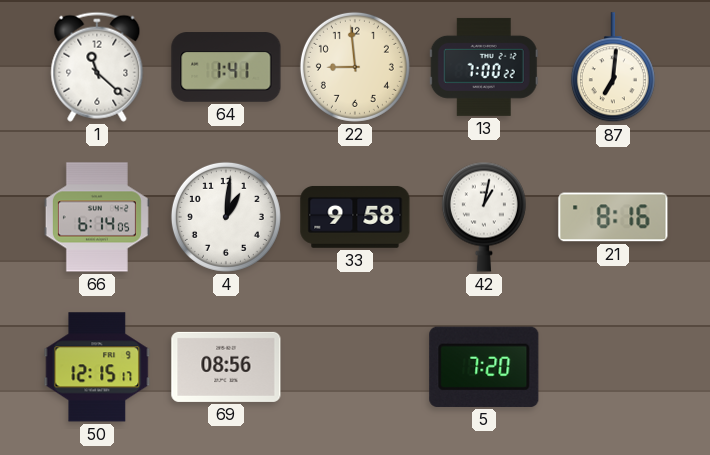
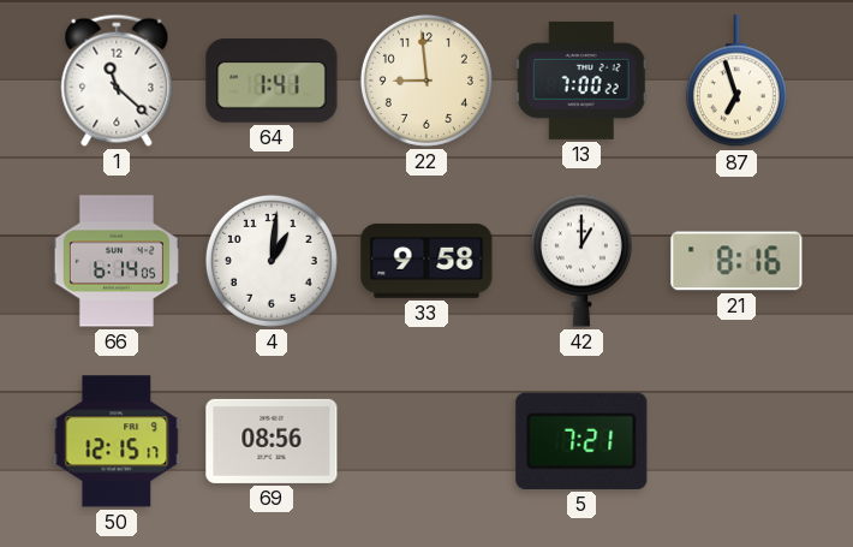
87: 7:01 -> 6:57 (736, 82)
42: 1:02 -> 1:00 (581, 261)
5: 7:20 -> 7:21 (581, 441)
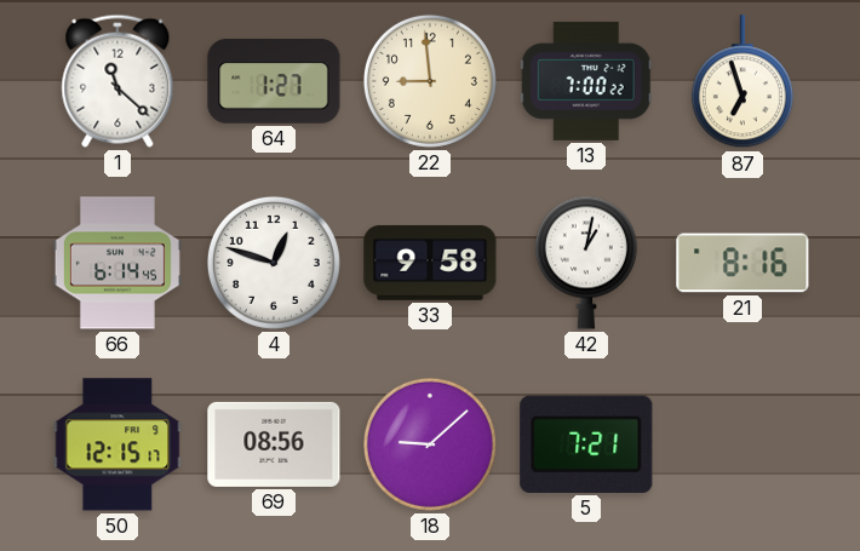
64: 1:41 -> 1:27 (274, 81)
66: 6:14:05 -> 6:14:45 (117, 263)
4: 1:01 -> 12:48 (274, 263)
42: 1:00 -> 1:02 (586, 263)
18: none -> 9:08 (430, 444)
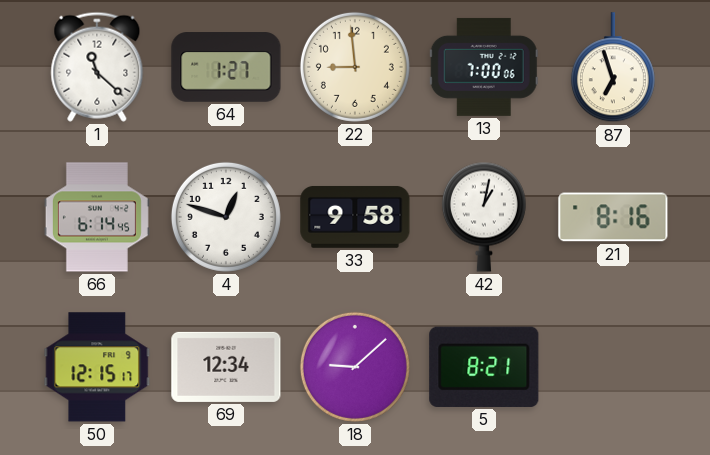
13: 7:00:22 -> 7:00:06 (484, 67)
69: 08:56 -> 12:34 (226, 367)
5: 7:21 -> 8:21 (484, 367)
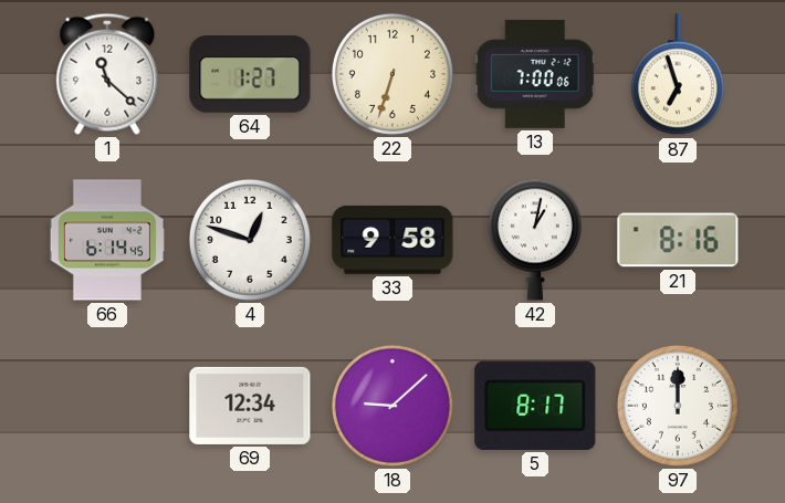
22: 8:59 -> 6:33 (393, 74)
50: 12:15 -> none (97, 367)
5: 8:21 -> 8:17 (535, 406)
97: none -> 12:00 (678, 406)
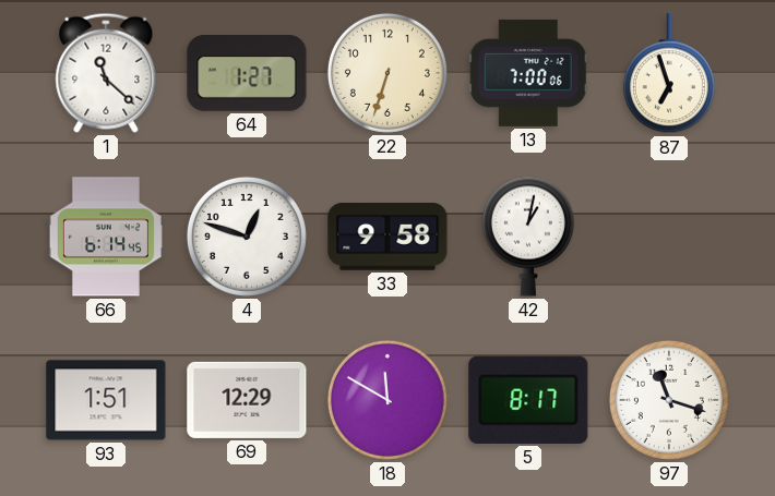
21: 8:16 -> none (678, 240)
93: none -> 1:51 (106, 400)
69: 12:34 -> 12:29 (247, 400)
18: 9:08 -> 11:50 (388, 400)
97: 12:00 -> 11:18 (669, 400)
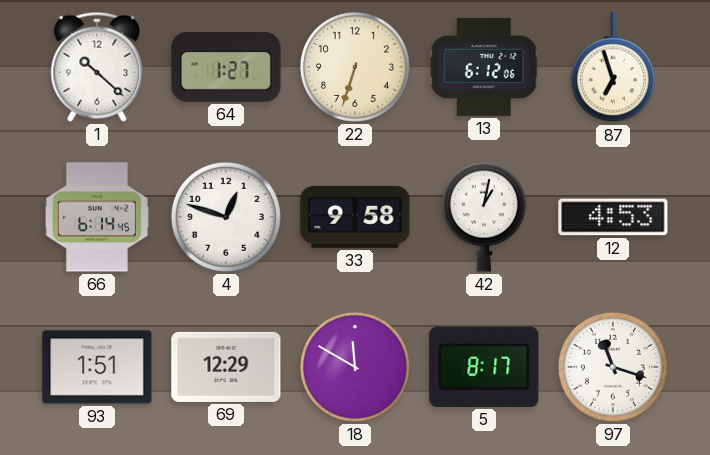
1: 11:22 -> 10:22 (97, 67)
13: 7:00 -> 6:12 (484, 67)
12: none -> 4:53 (613, 217)
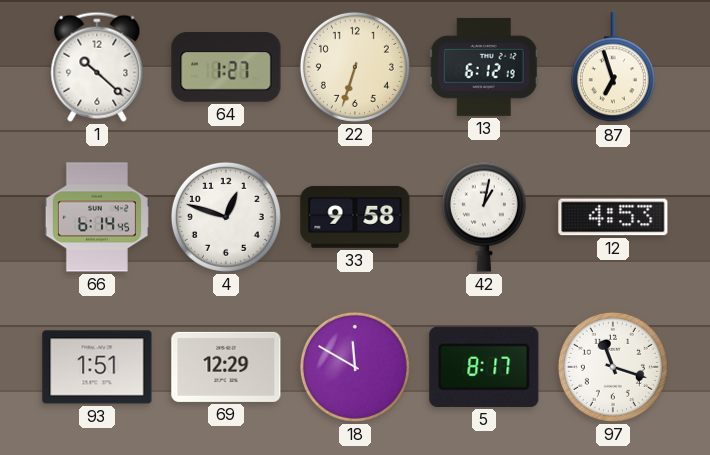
13: 6:12:06 -> 6:12:19 (484, 67)
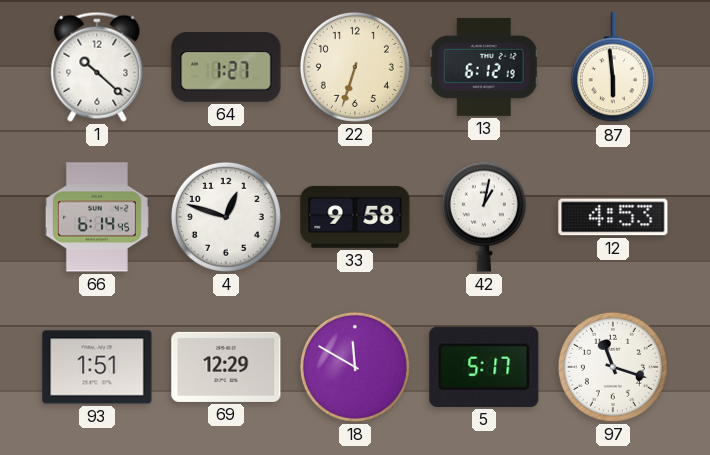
87: 6:57 -> 5:59 (613, 68)
5: 8:17 -> 5:17 (484, 367)
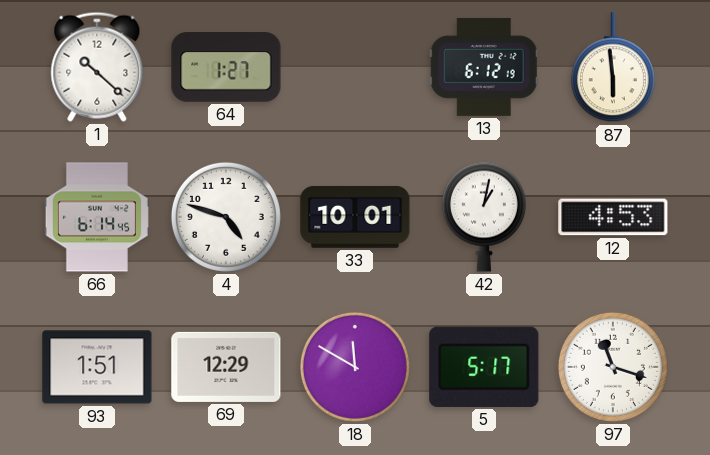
22: 6:33 -> none (355, 67)
4: 12:48 -> 4:48 (226, 217)
33: 9:58 -> 10:01 (355, 217)
